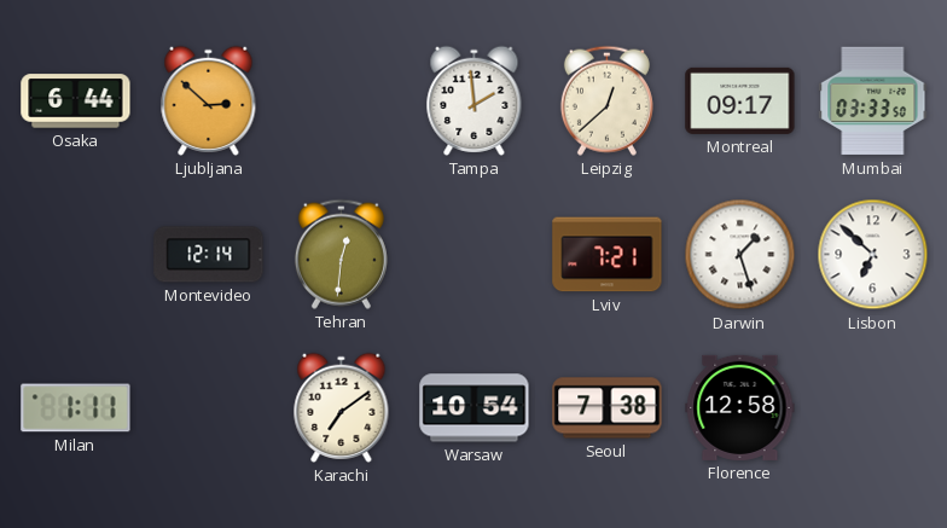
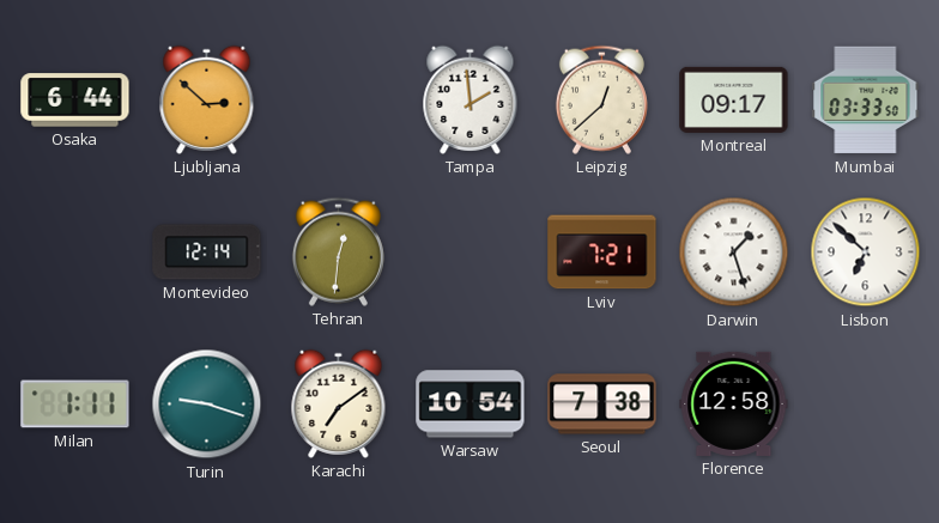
Turin: none -> 9:18 (207, 405)
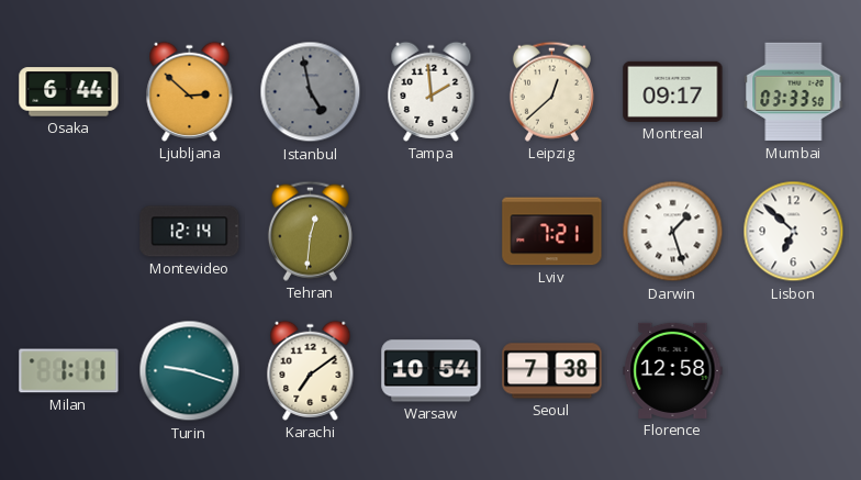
Istanbul: none -> 4:58 (311, 92)
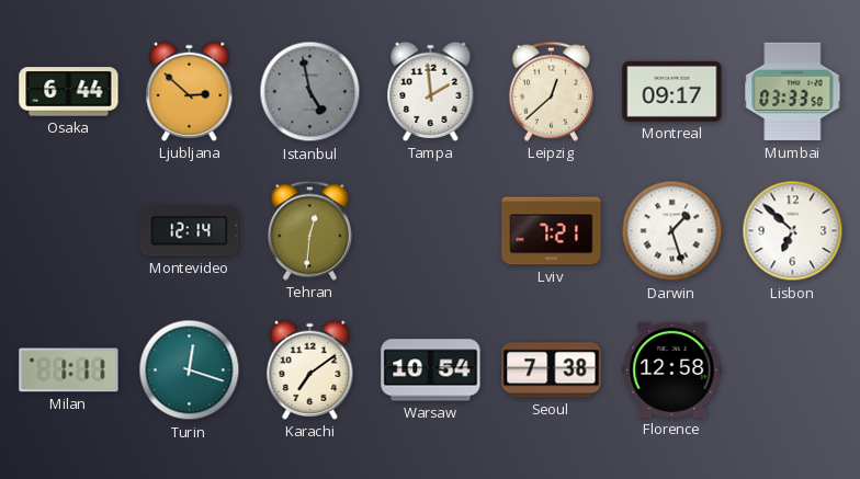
Turin: 9:18 -> 12:18 (190, 370)
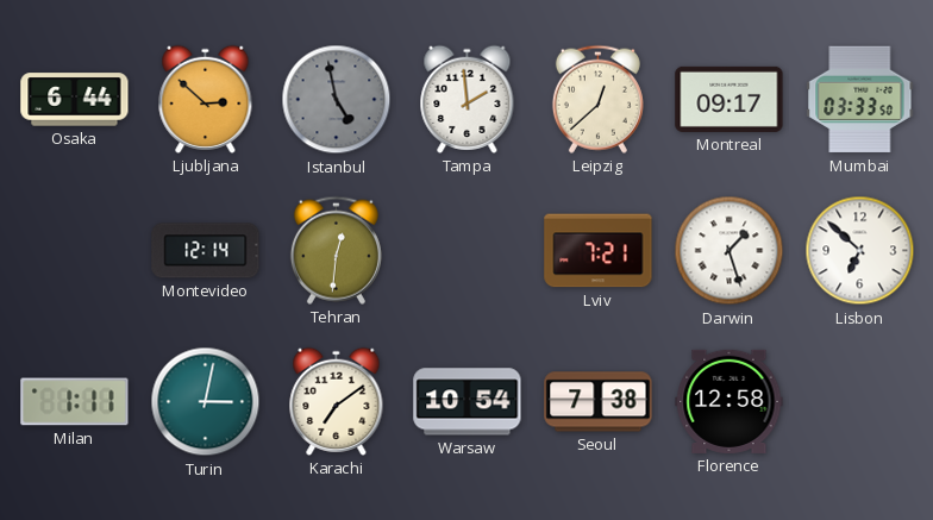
Turin: 12:18 -> 3:02 (206, 402)
